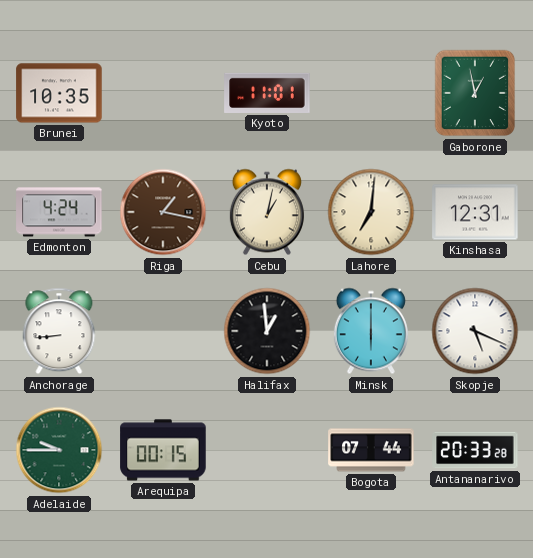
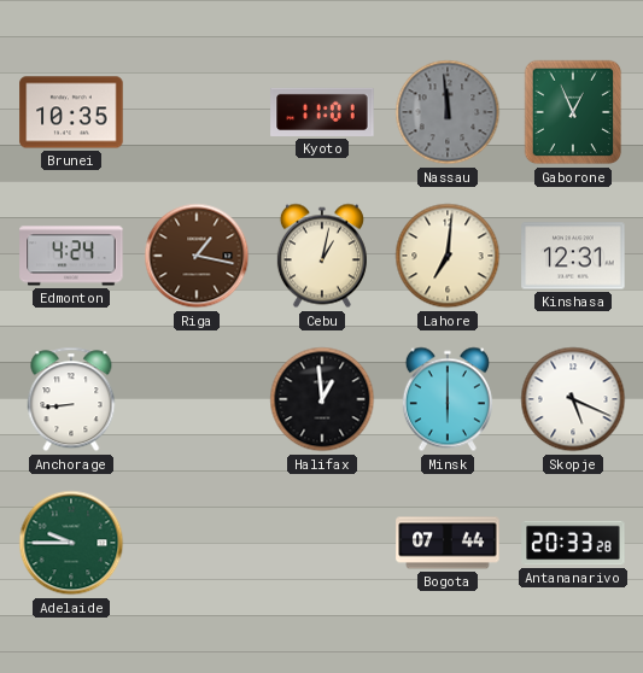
Nassau: none -> 11:59 (448, 112)
Gaborone: 12:58 -> 12:56 (573, 112)
Arequipa: 00:15 -> none (163, 450)
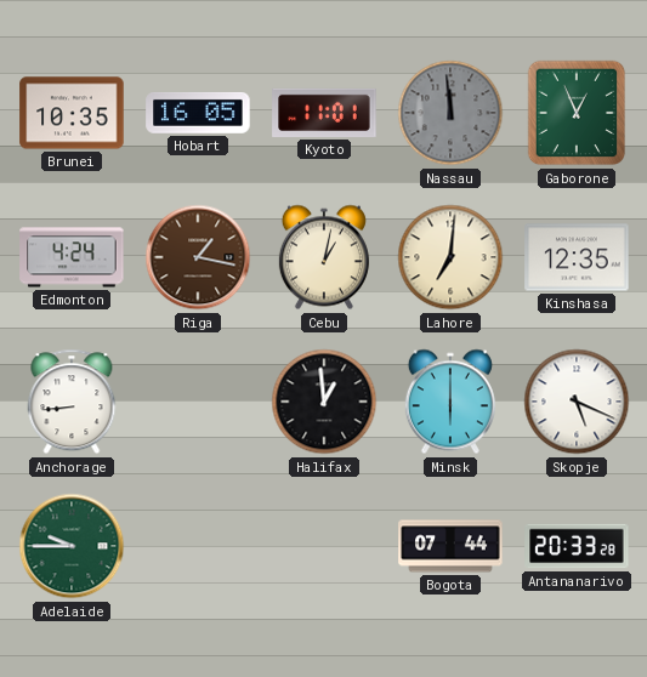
Hobart: none -> 16:05 (198, 113)
Kinshasa: 12:31 -> 12:35 (577, 257)
